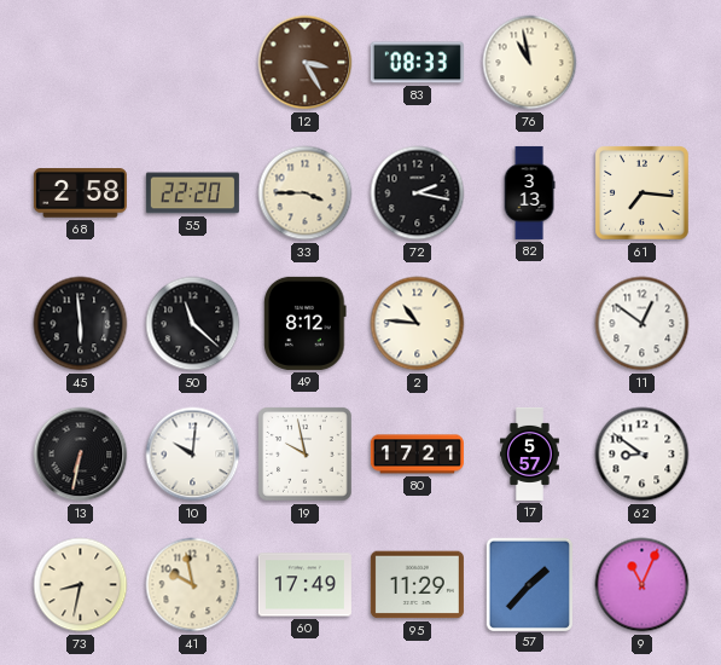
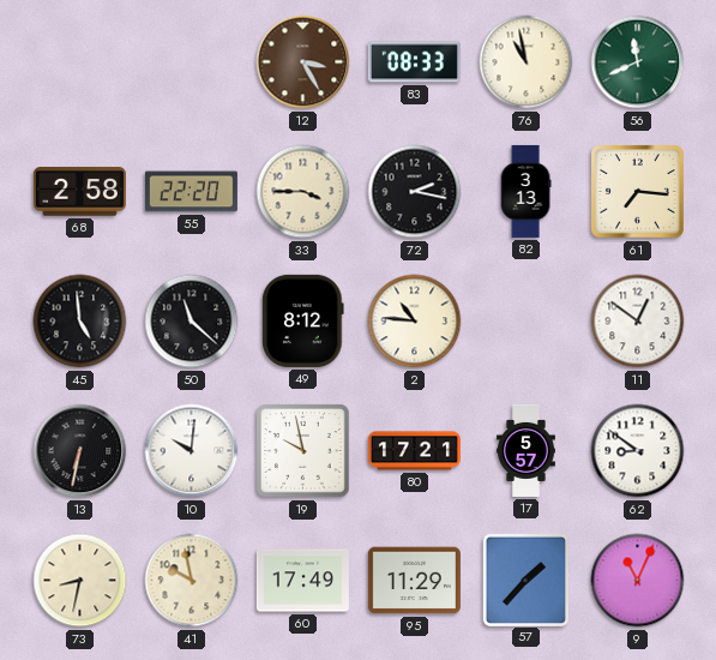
56: none -> 11:41 (638, 62)
45: 5:59 -> 4:59 (80, 322)
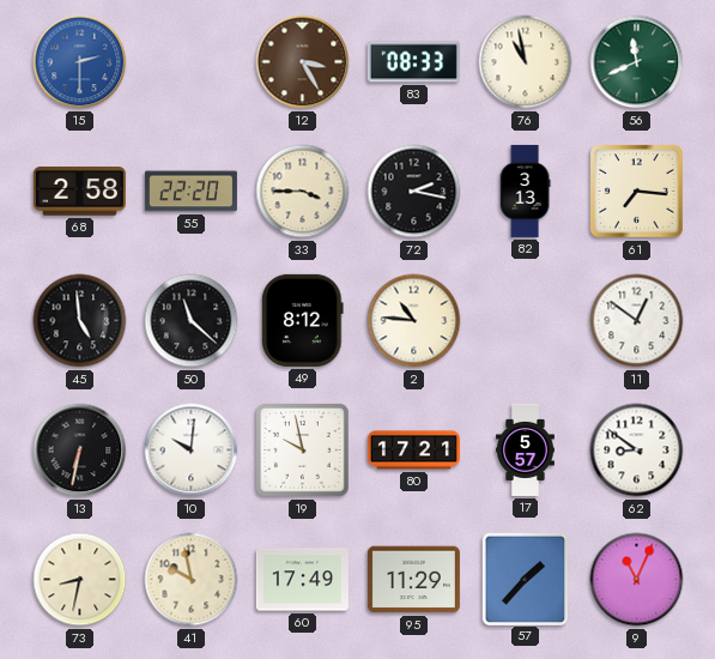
15: none -> 2:30 (80, 62)
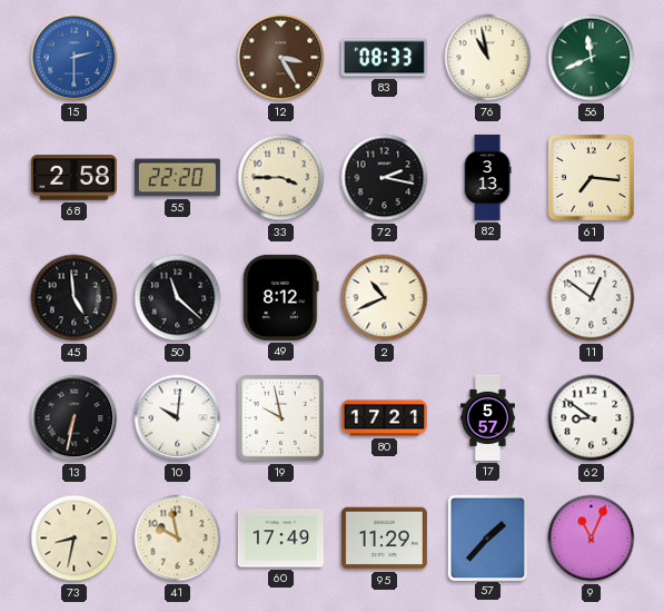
2: 10:46 -> 10:41 (385, 298)
